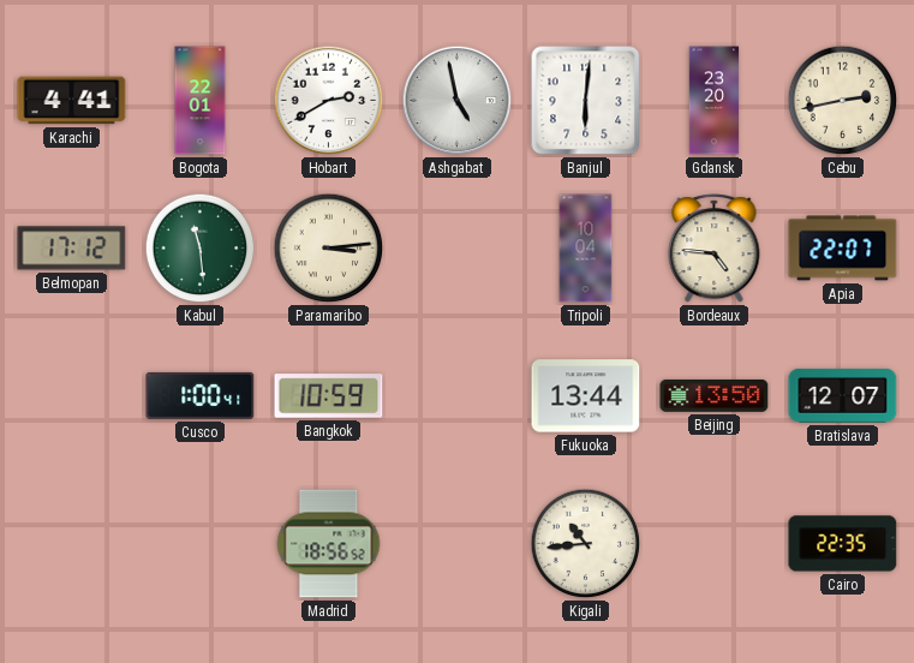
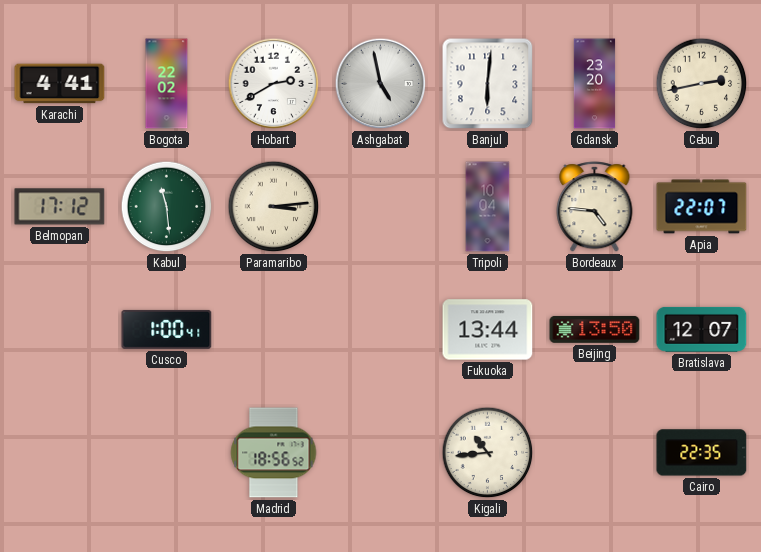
Bogota: 22:01 -> 22:02 (167, 84)
Bangkok: 10:59 -> none (329, 396)
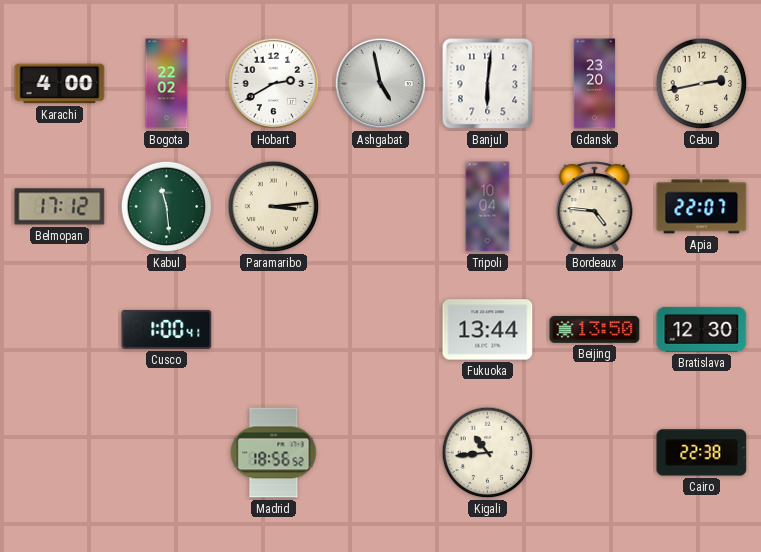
Karachi: 4:41 -> 4:00 (60, 84)
Bratislava: 12:07 -> 12:30 (702, 329)
Cairo: 22:35 -> 22:38 (702, 453)
